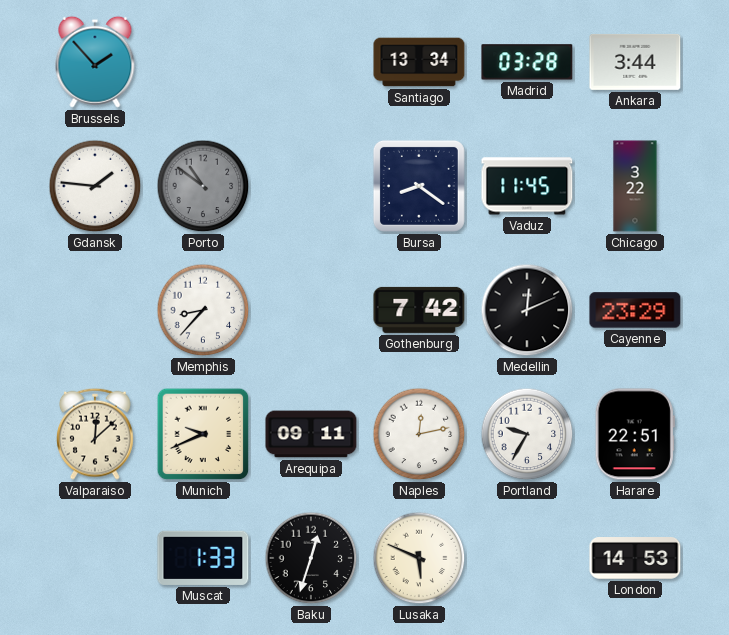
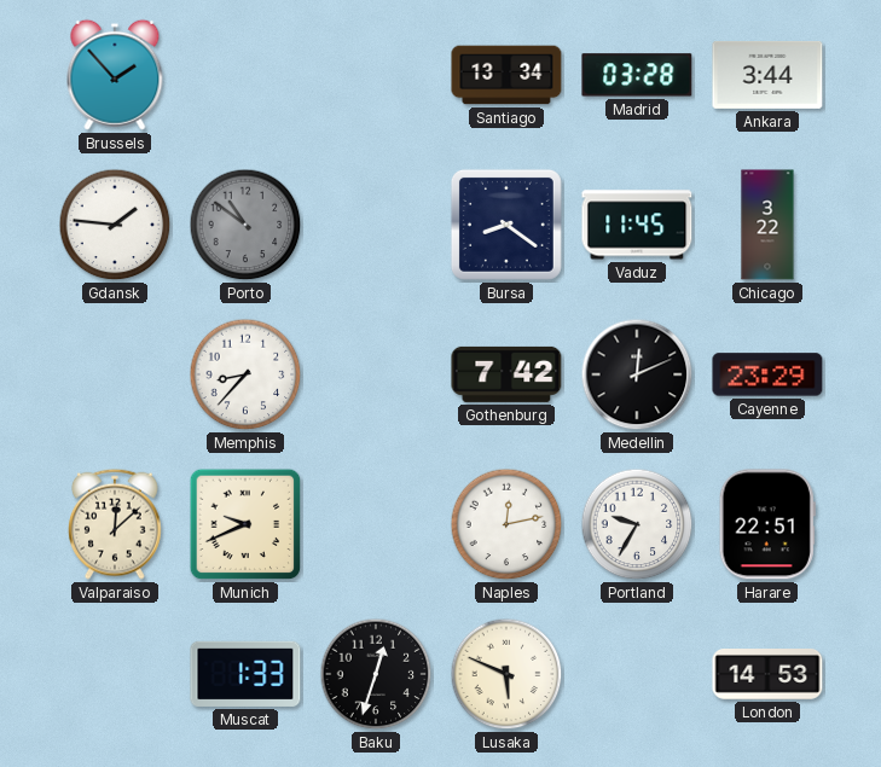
Arequipa: 09:11 -> none (311, 434)
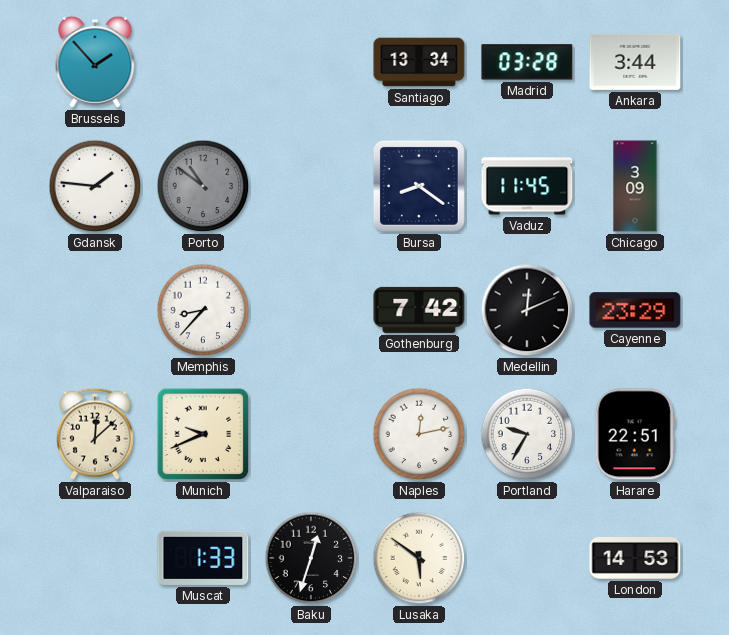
Chicago: 3:22 -> 3:09 (635, 186)
Lusaka: 5:49 -> 5:51 (419, 558)
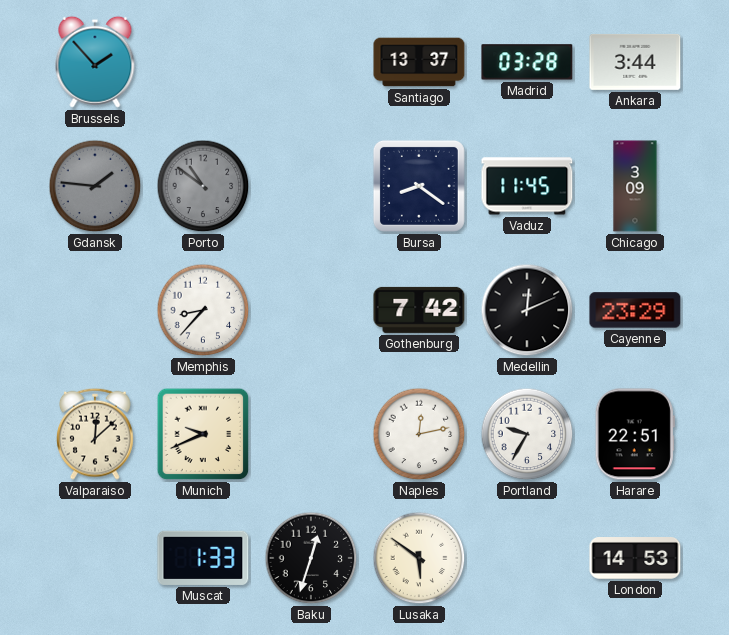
Santiago: 13:34 -> 13:37 (419, 62)
Gdansk dial: white -> grey (95, 186)
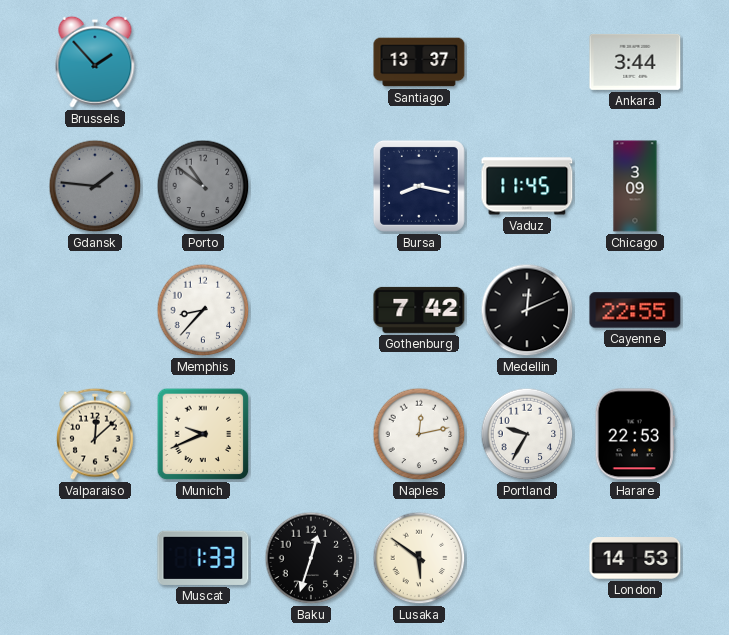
Madrid: 03:28 -> none (527, 62)
Bursa: 8:21 -> 8:17 (419, 186)
Cayenne: 23:29 -> 22:55 (635, 310)
Harare: 22:51 -> 22:53 (635, 434)
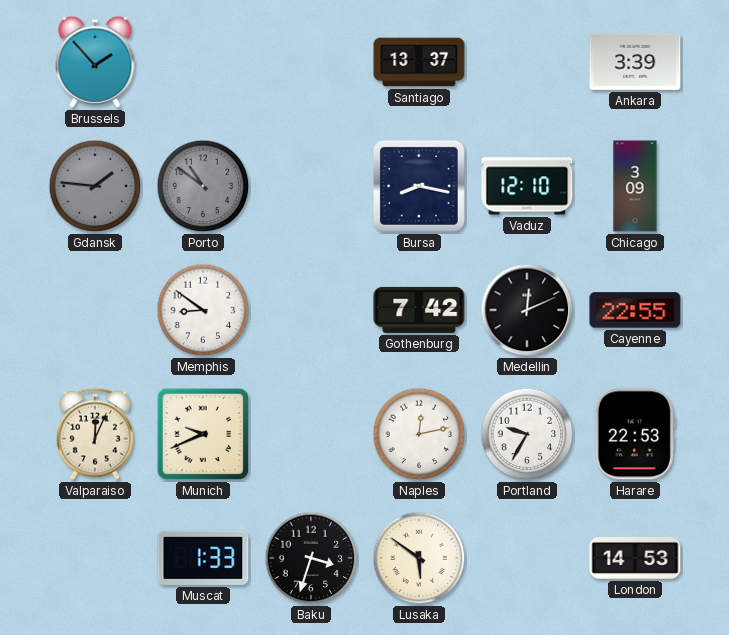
Ankara: 3:44 -> 3:39 (635, 62)
Vaduz: 11:45 -> 12:10 (527, 186)
Memphis: 8:37 -> 8:51 (203, 310)
Valparaiso: 12:08 -> 12:04 (96, 434)
Baku: 12:33 -> 3:33 (311, 558)
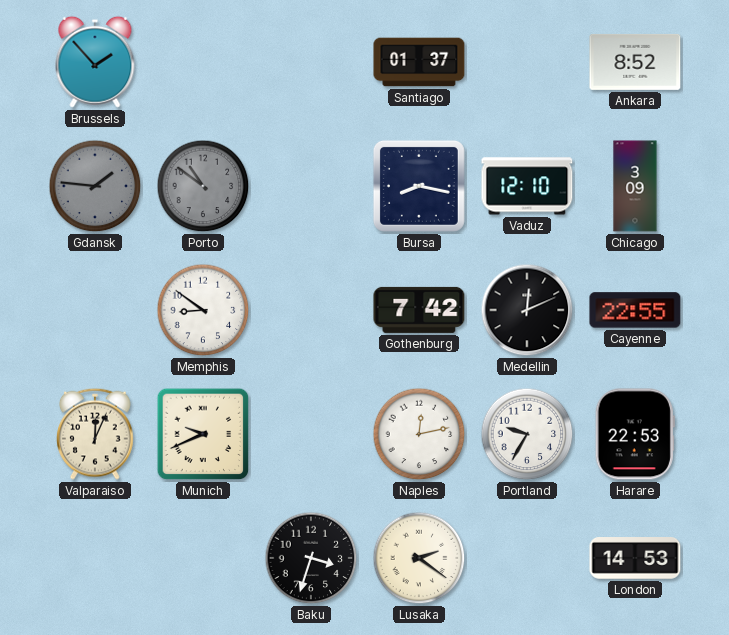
Santiago: 13:37 -> 01:37 (419, 62)
Ankara: 3:39 -> 8:52 (635, 62)
Muscat: 1:33 -> none (203, 558)
Lusaka: 5:51 -> 2:21 (419, 558)
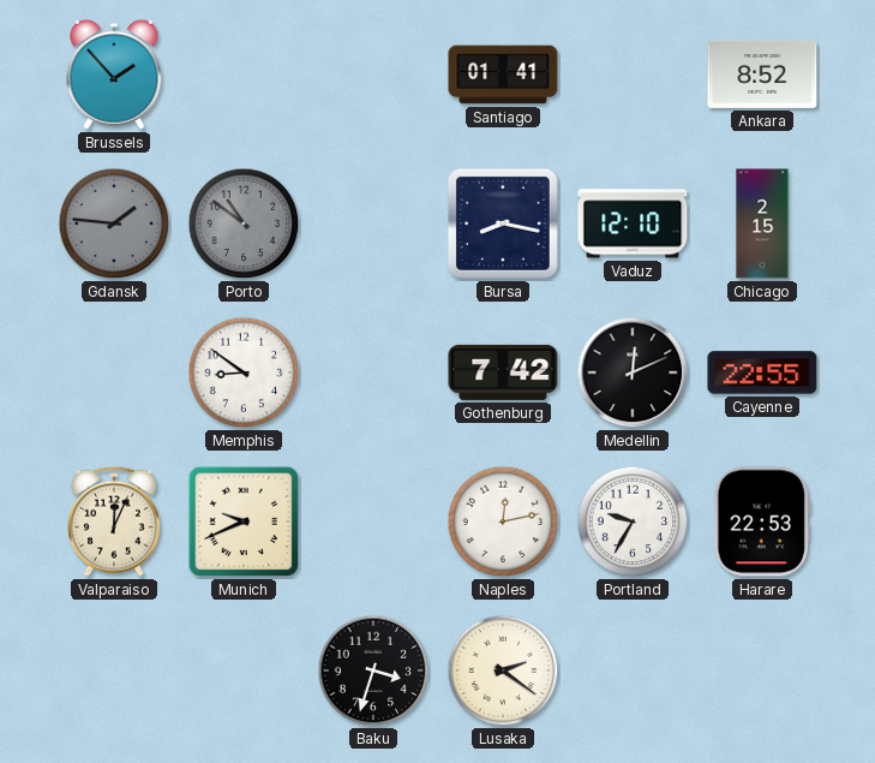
Santiago: 01:37 -> 01:41 (503, 74)
Chicago: 3:09 -> 2:15 (762, 223)
London: 14:53 -> none (635, 559)
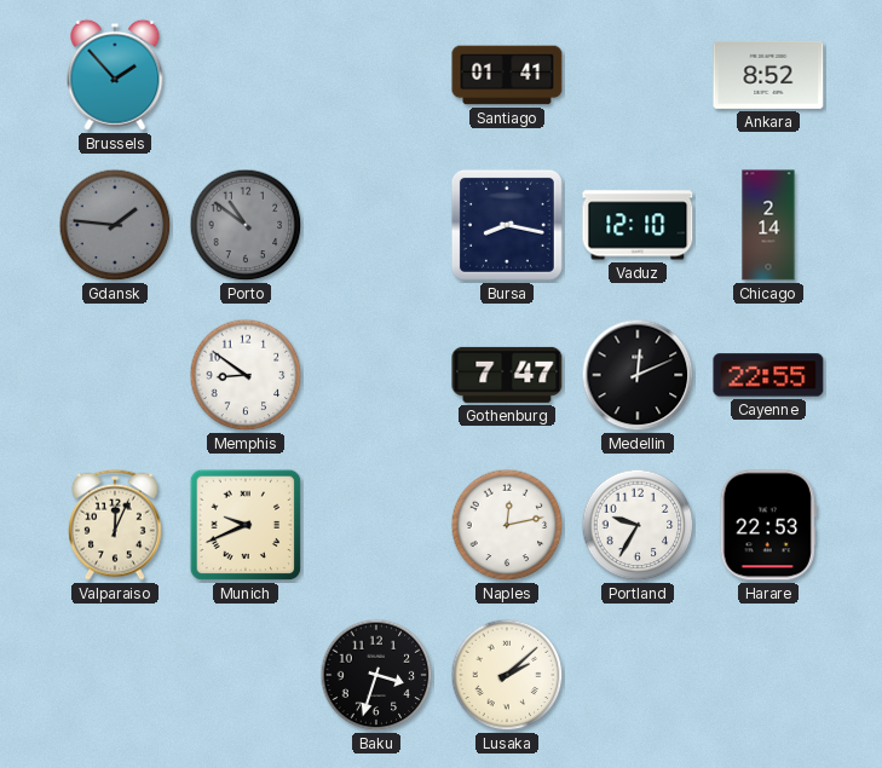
Chicago: 2:15 -> 2:14 (768, 225)
Gothenburg: 7:42 -> 7:47 (507, 375)
Lusaka: 2:21 -> 2:08 (507, 675)
